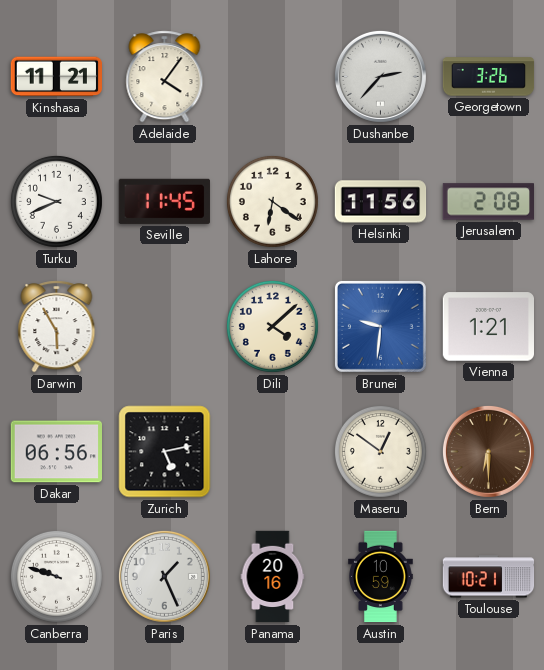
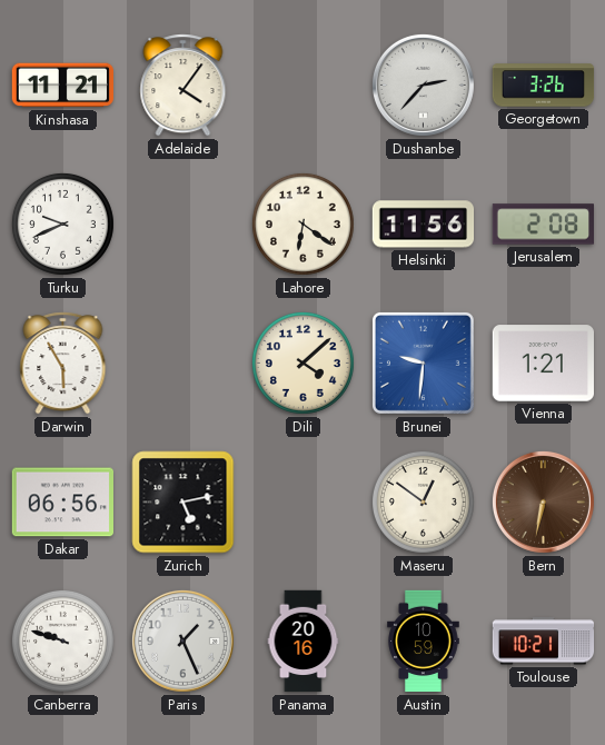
Seville: 11:45 -> none (164, 201)
Bern: 6:30 -> 6:32 (543, 501)
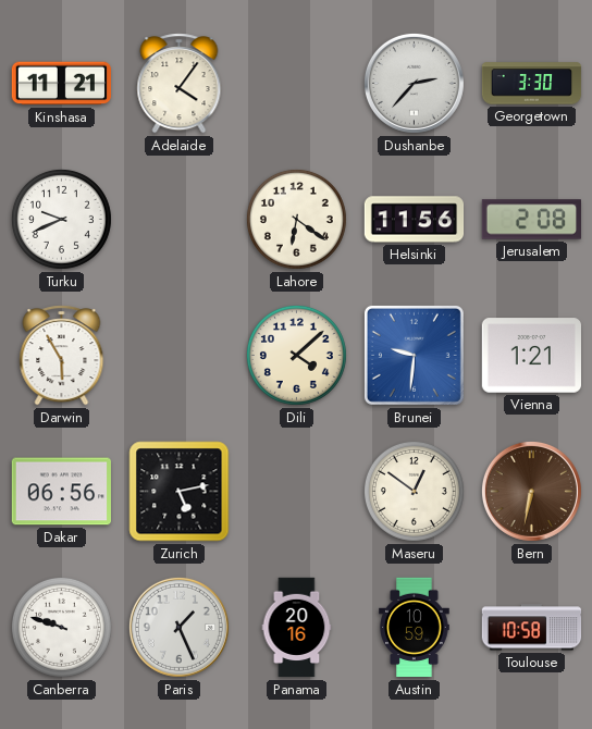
Georgetown: 3:26 -> 3:30 (532, 84)
Toulouse: 10:21 -> 10:58 (532, 628)
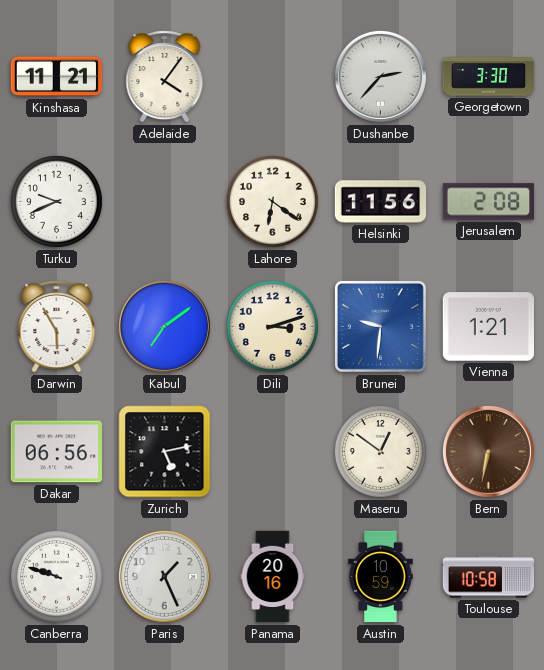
Kabul: none -> 7:09 (164, 326)
Dili: 4:08 -> 3:12 (272, 326)
